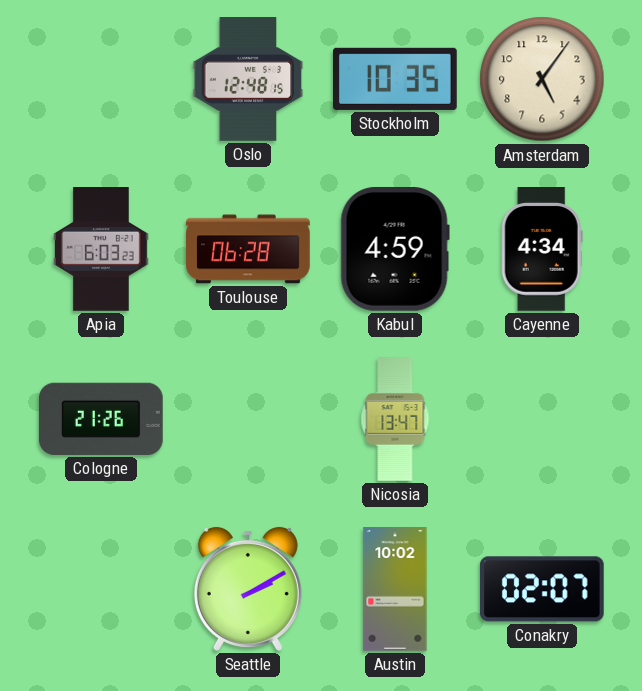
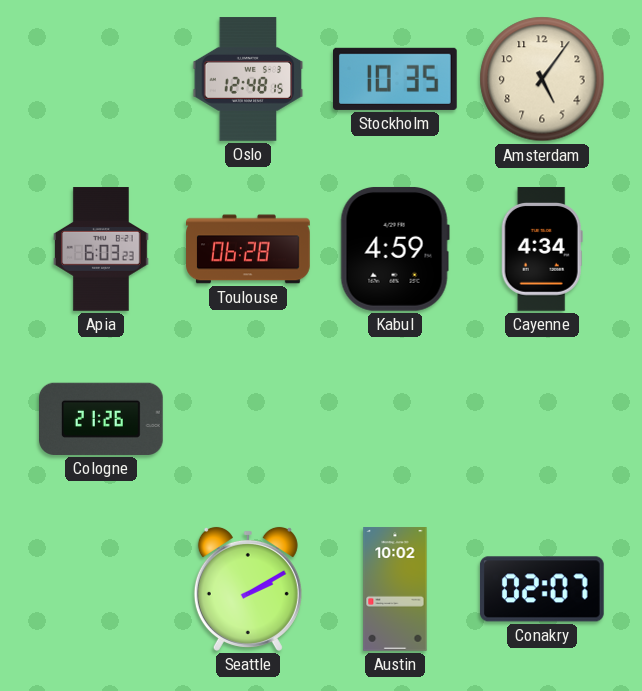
Nicosia: 13:47 -> none (395, 419)
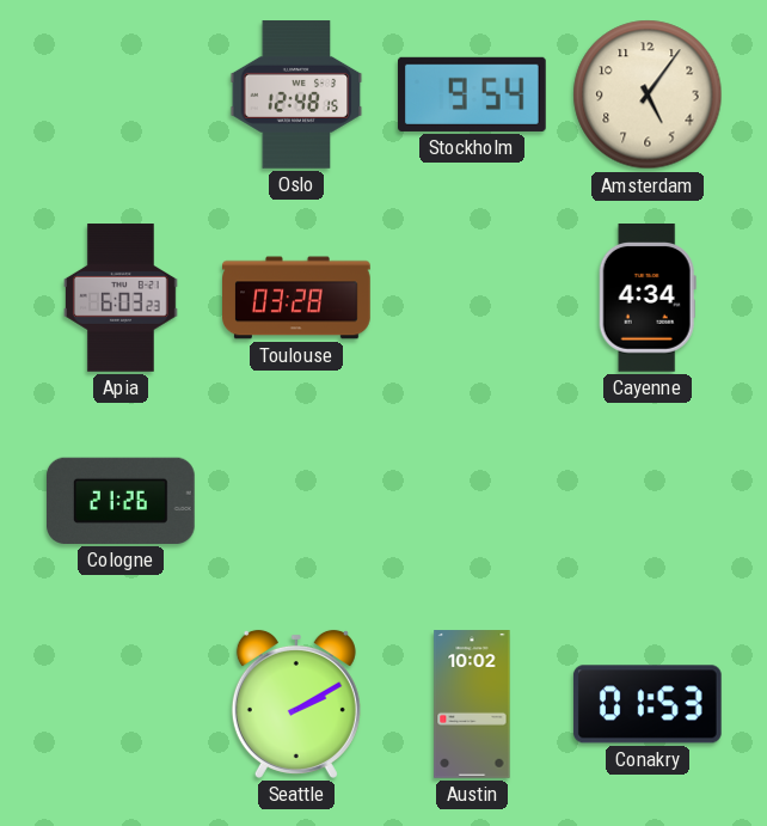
Stockholm: 10:35 -> 9:54 (473, 94)
Toulouse: 06:28 -> 03:28 (296, 298)
Kabul: 4:59 -> none (395, 249)
Conakry: 02:07 -> 01:53 (648, 704)
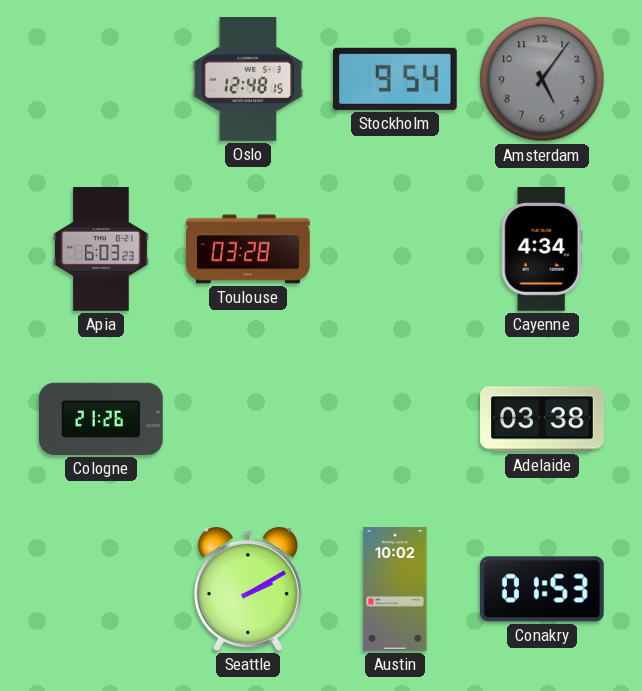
Amsterdam dial: cream -> grey (542, 79)
Adelaide: none -> 03:38 (542, 419)
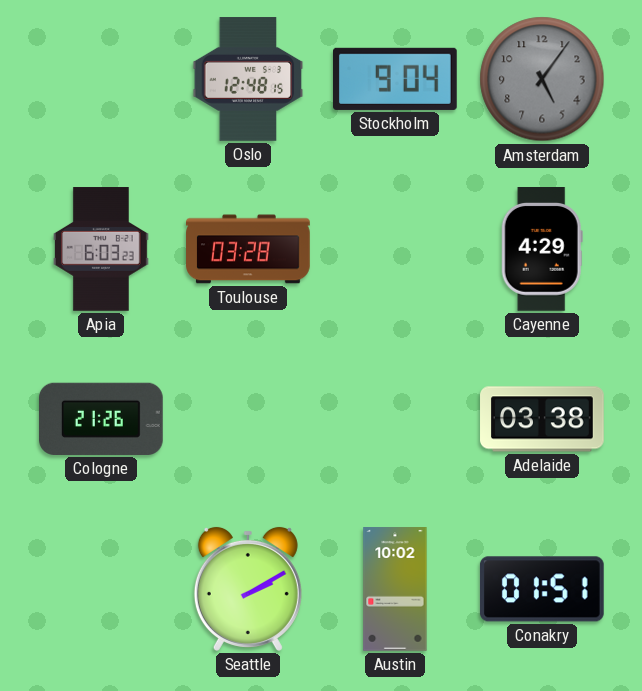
Stockholm: 9:54 -> 9:04 (396, 79)
Cayenne: 4:34 -> 4:29 (542, 250)
Conakry: 01:53 -> 01:51 (542, 589)
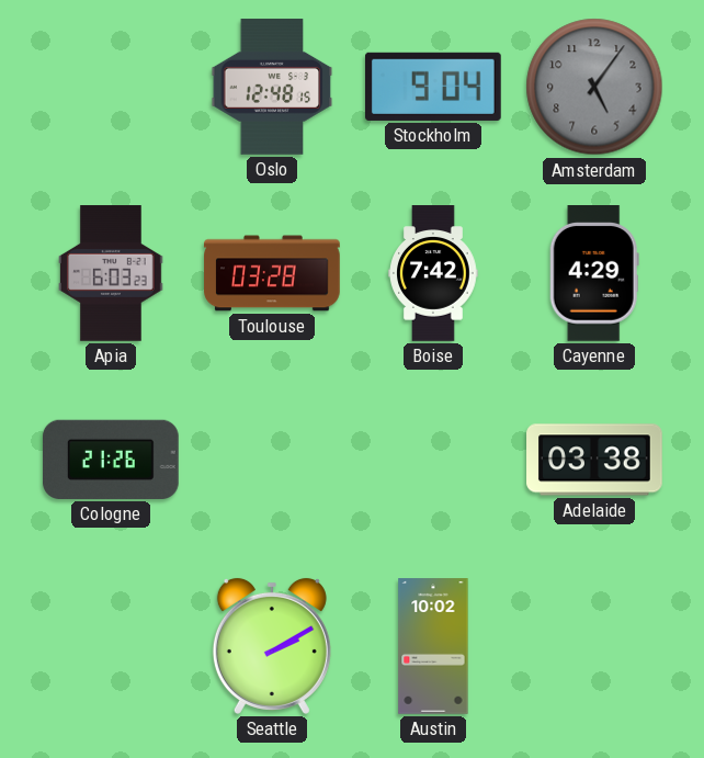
Boise: none -> 7:42 (434, 273)
Conakry: 01:51 -> none (542, 589)
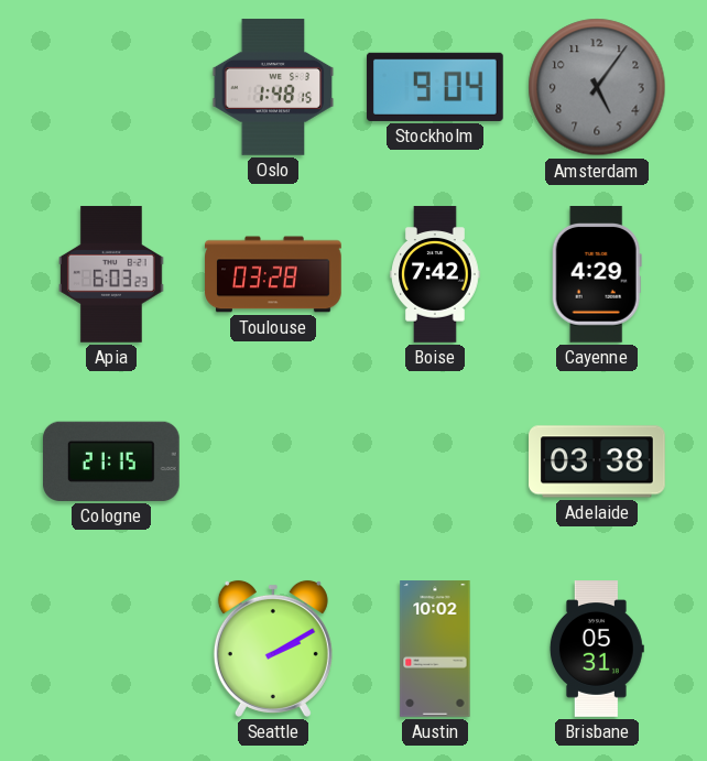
Oslo: 12:48 -> 1:48 (273, 87)
Cologne: 21:26 -> 21:15 (112, 461)
Brisbane: none -> 05:31 (597, 649)
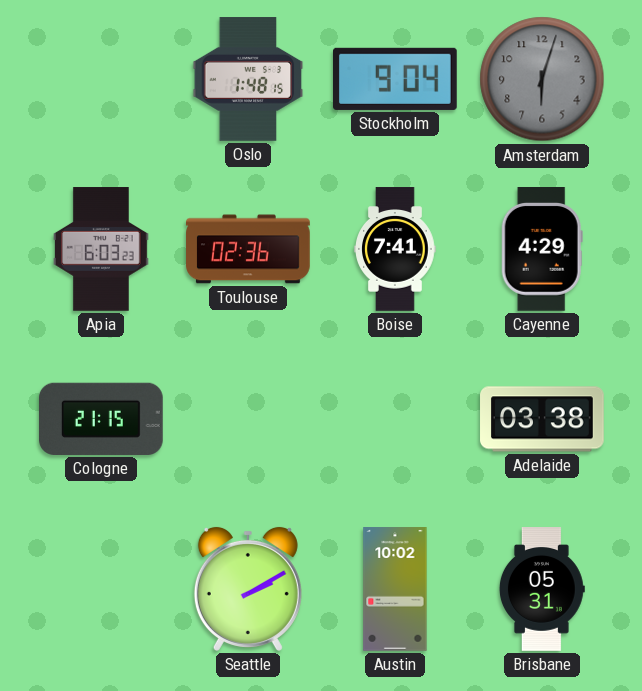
Amsterdam: 5:06 -> 6:03 (542, 79)
Toulouse: 03:28 -> 02:36 (248, 249)
Boise: 7:42 -> 7:41 (396, 249)
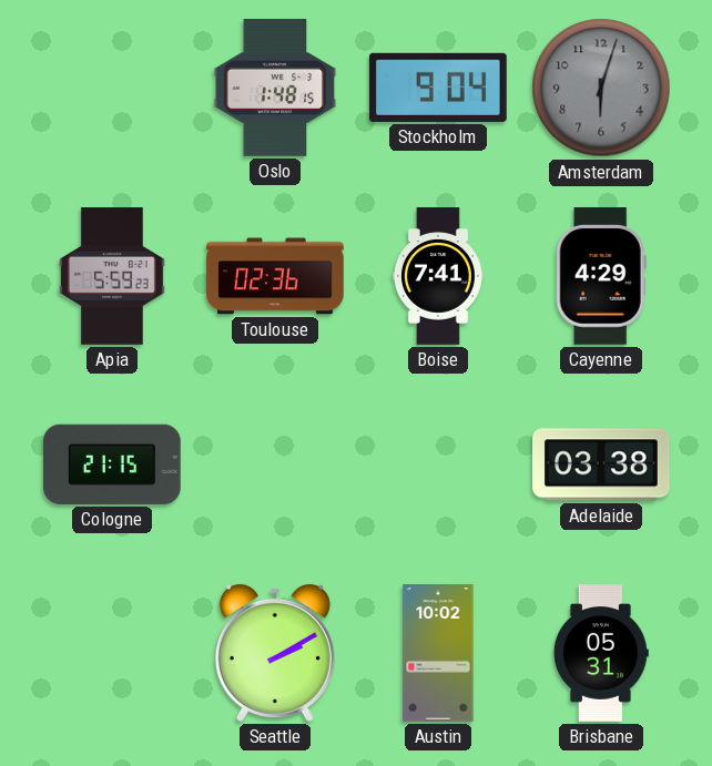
Apia: 6:03 -> 5:59 (113, 276)
